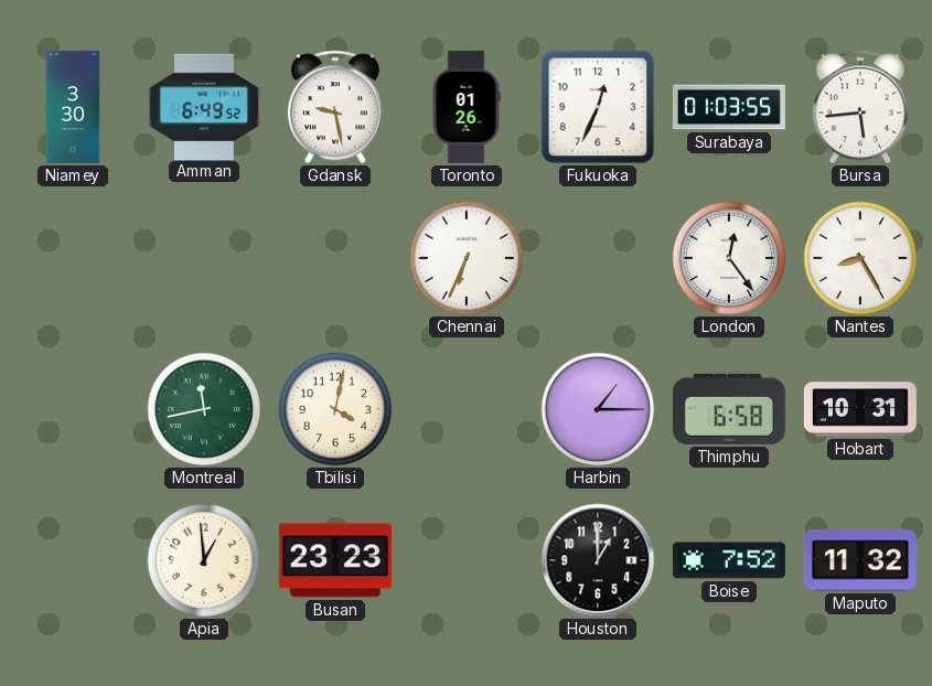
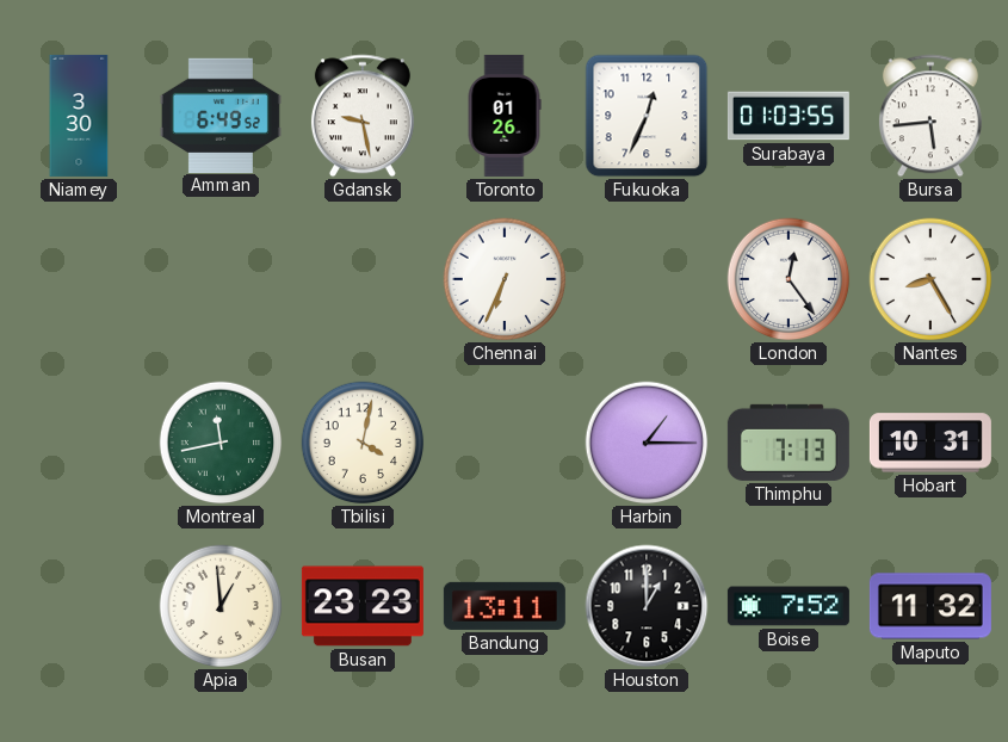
Thimphu: 6:58 -> 7:13 (789, 443)
Bandung: none -> 13:11 (505, 606)
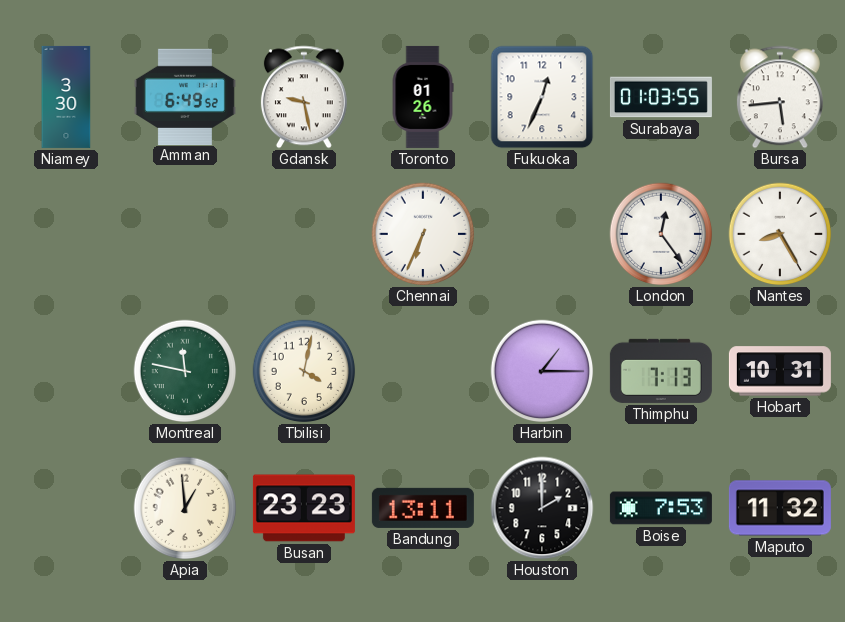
Montreal: 11:43 -> 11:47 (185, 371)
Houston: 1:00 -> 2:00 (542, 508)
Boise: 7:52 -> 7:53 (661, 508)
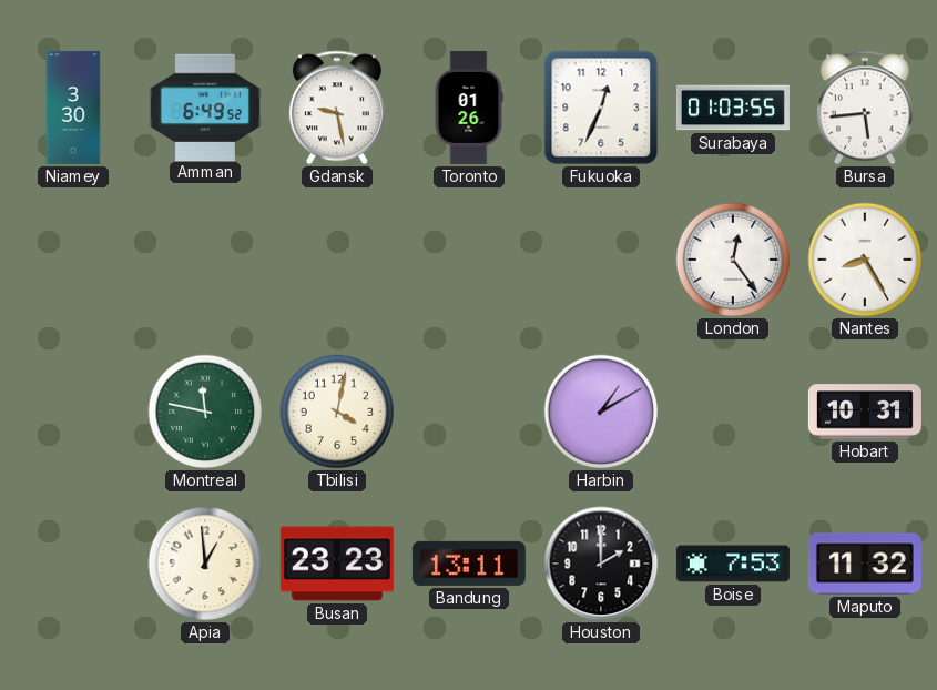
Chennai: 6:34 -> none (423, 234)
Harbin: 1:15 -> 1:10 (601, 412)
Thimphu: 7:13 -> none (661, 371)
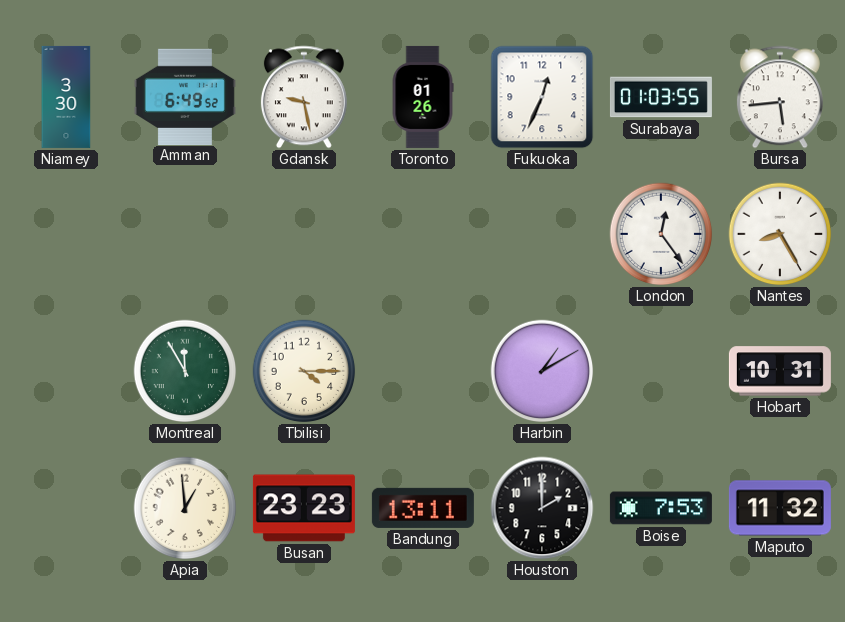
Montreal: 11:47 -> 11:55 (185, 371)
Tbilisi: 4:02 -> 4:15 (304, 371)
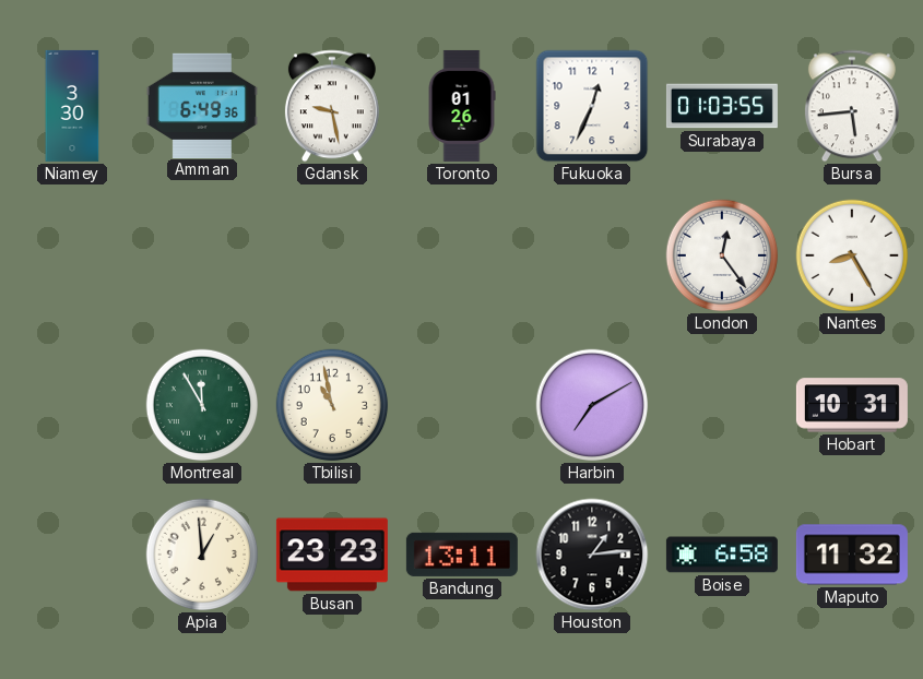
Amman: 6:49:52 -> 6:49:36 (202, 105)
Tbilisi: 4:15 -> 10:58 (332, 405)
Harbin: 1:10 -> 7:10 (592, 405)
Houston: 2:00 -> 1:14 (592, 555)
Boise: 7:53 -> 6:58 (722, 555)
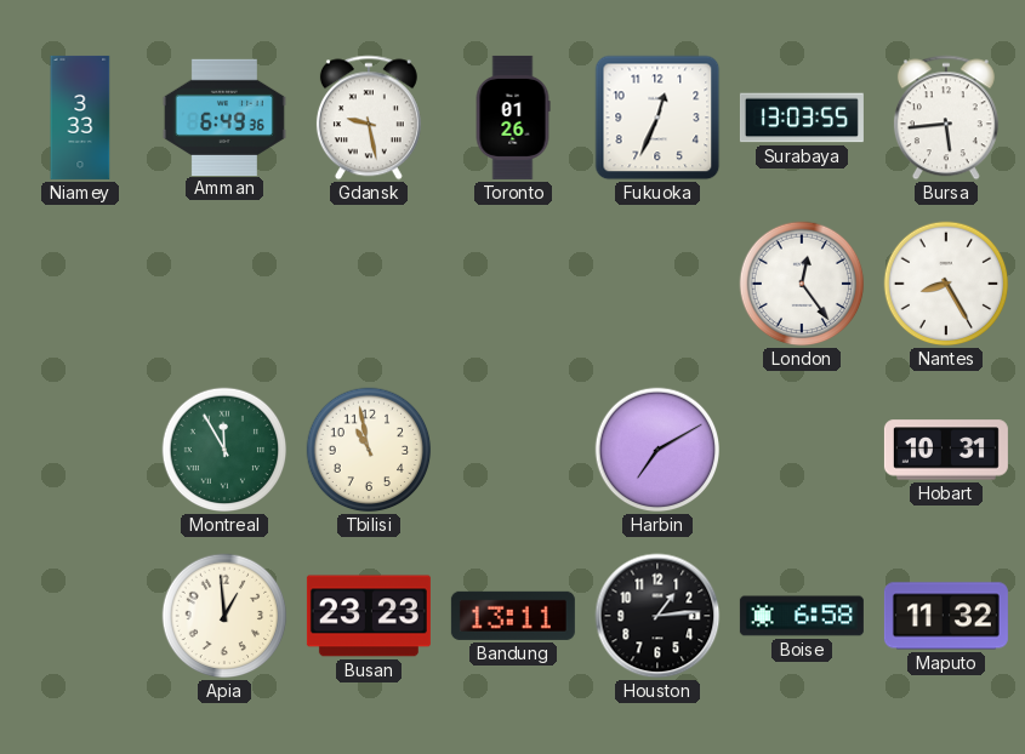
Niamey: 3:30 -> 3:33 (80, 118)
Surabaya: 01:03 -> 13:03 (802, 118)
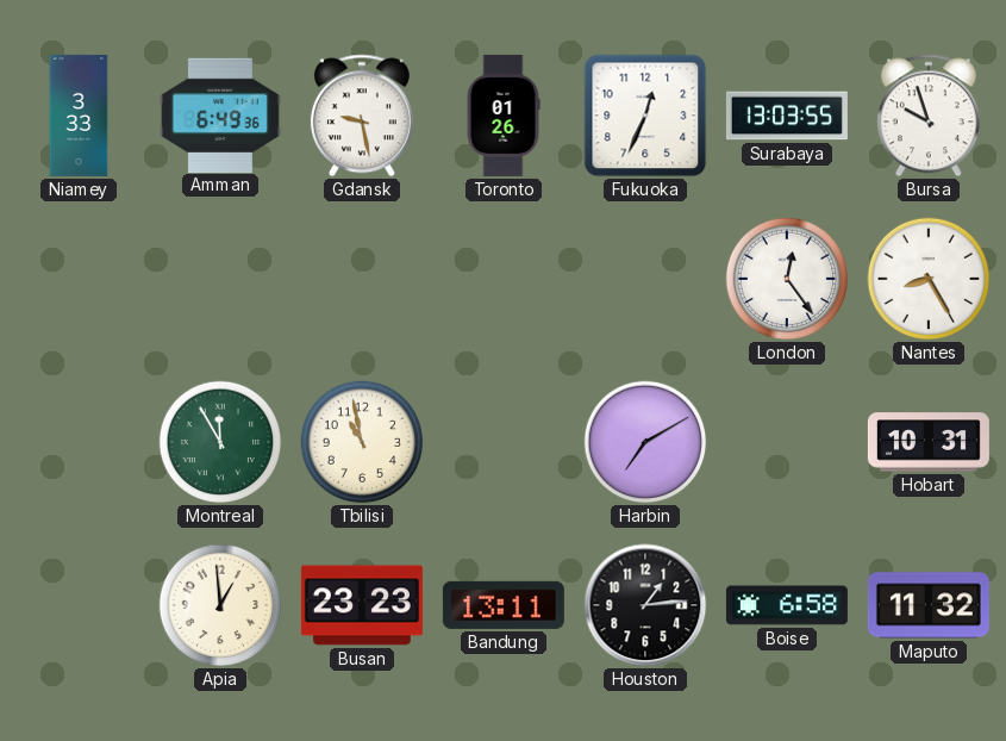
Bursa: 5:44 -> 9:57 (929, 116)
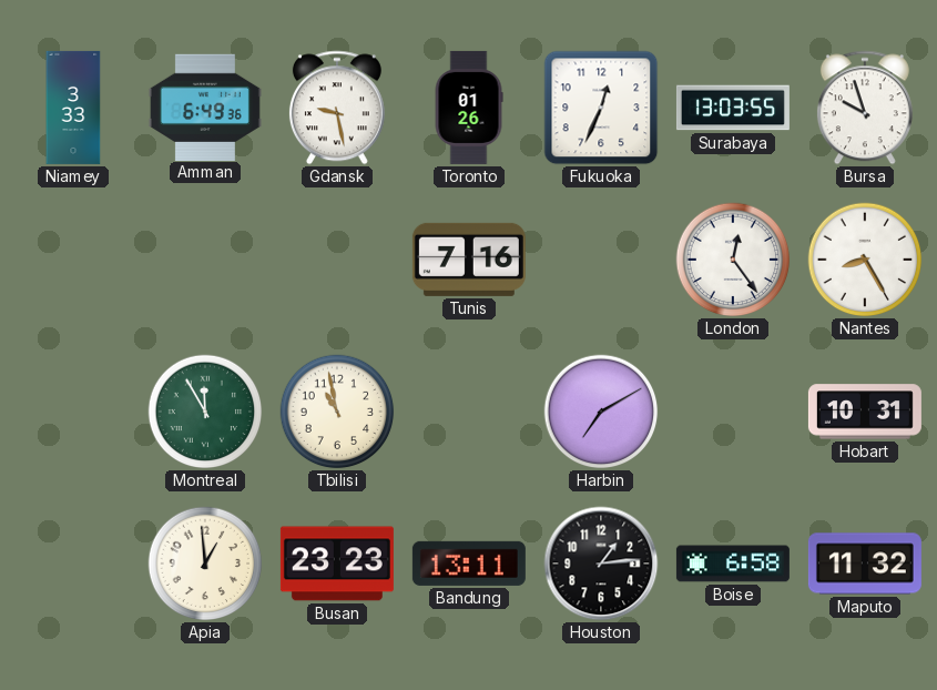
Tunis: none -> 7:16 (469, 260)
